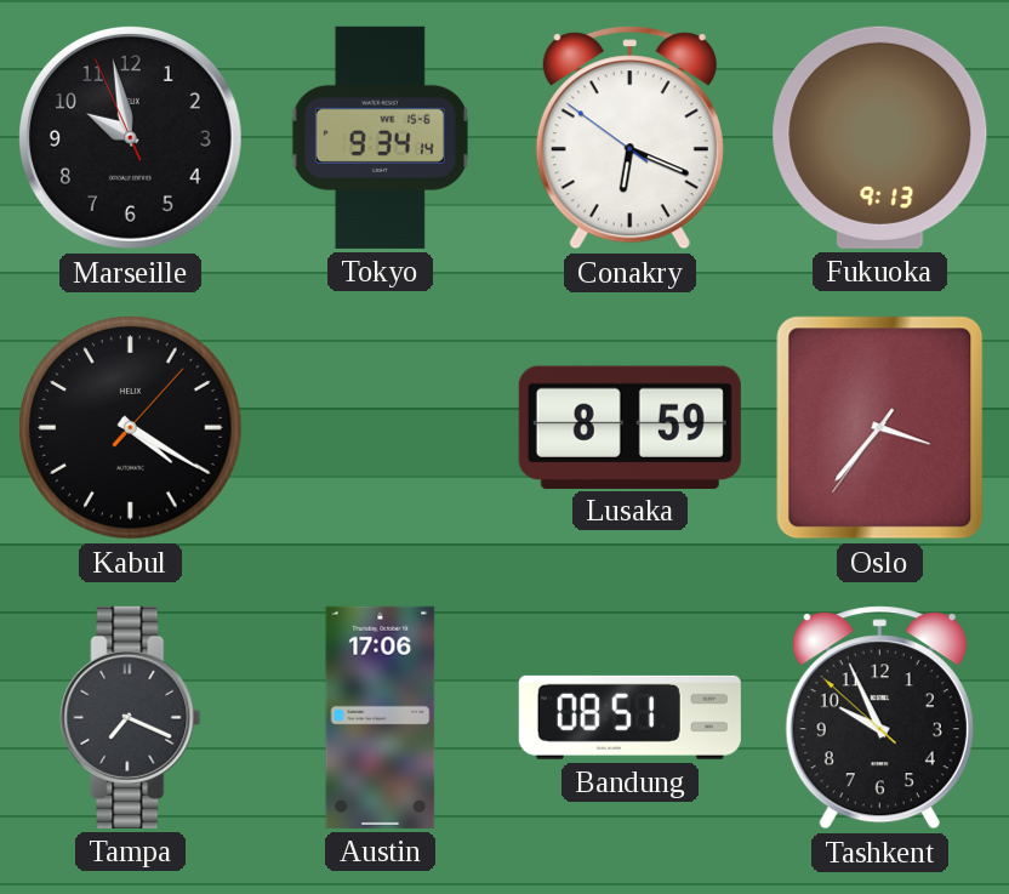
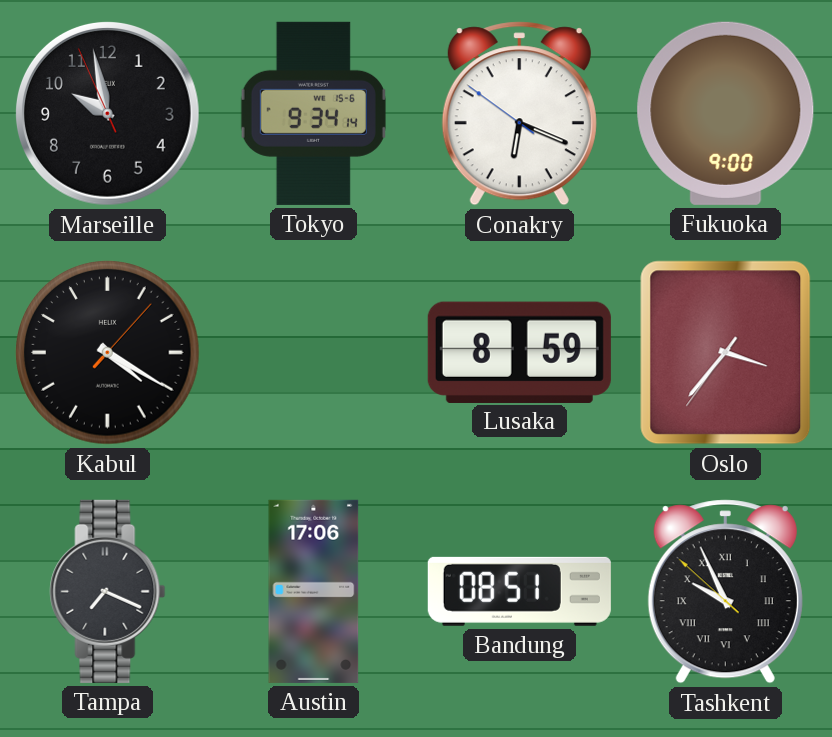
Fukuoka: 9:13 -> 9:00 (726, 113)
Tashkent numerals: Arabic -> Roman (725, 592)
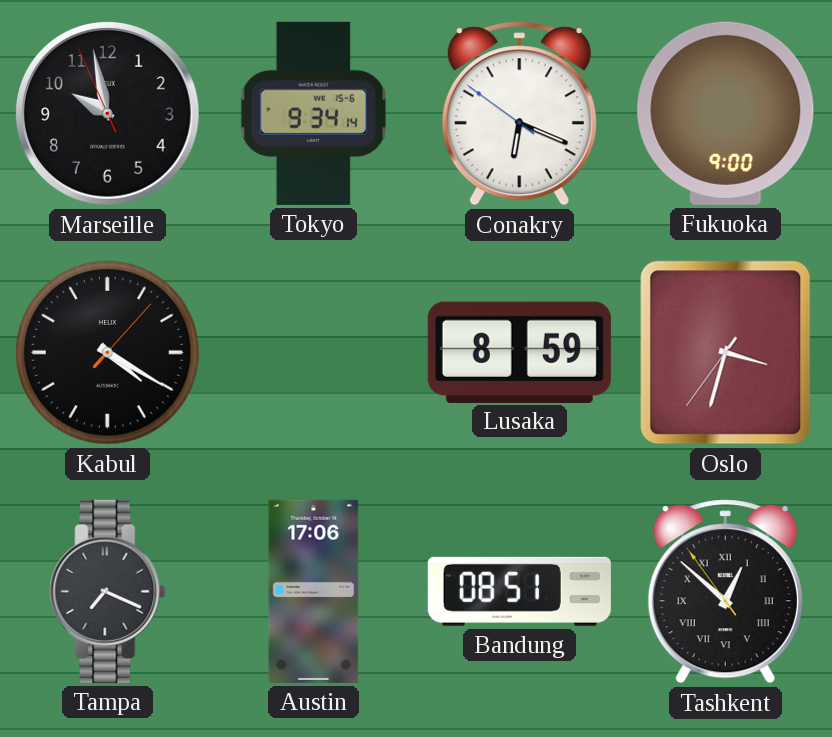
Oslo: 3:36 -> 3:32 (726, 353)
Tashkent: 9:55 -> 12:51 (725, 592)
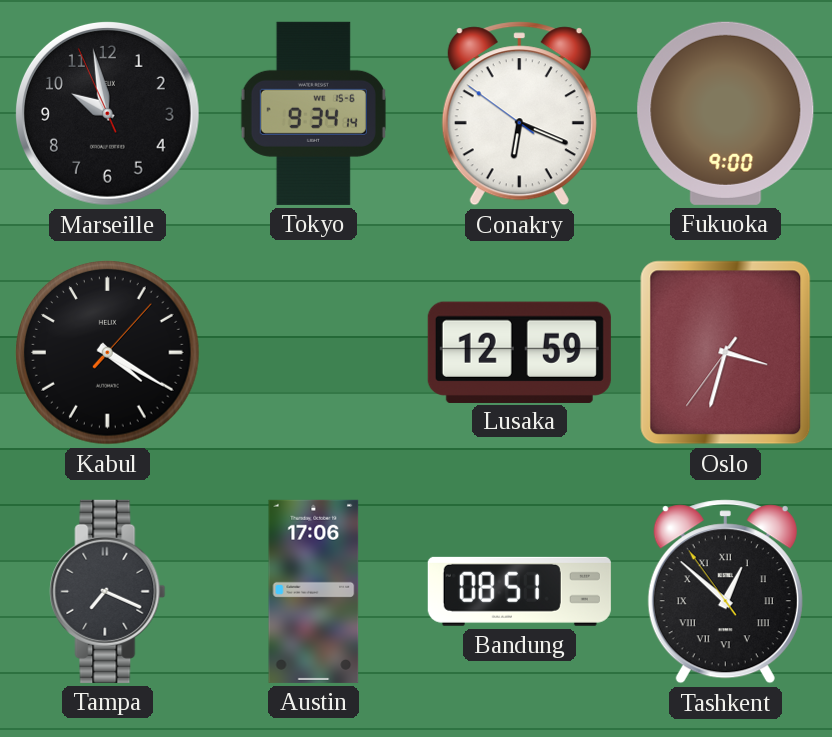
Lusaka: 8:59 -> 12:59 (519, 352)
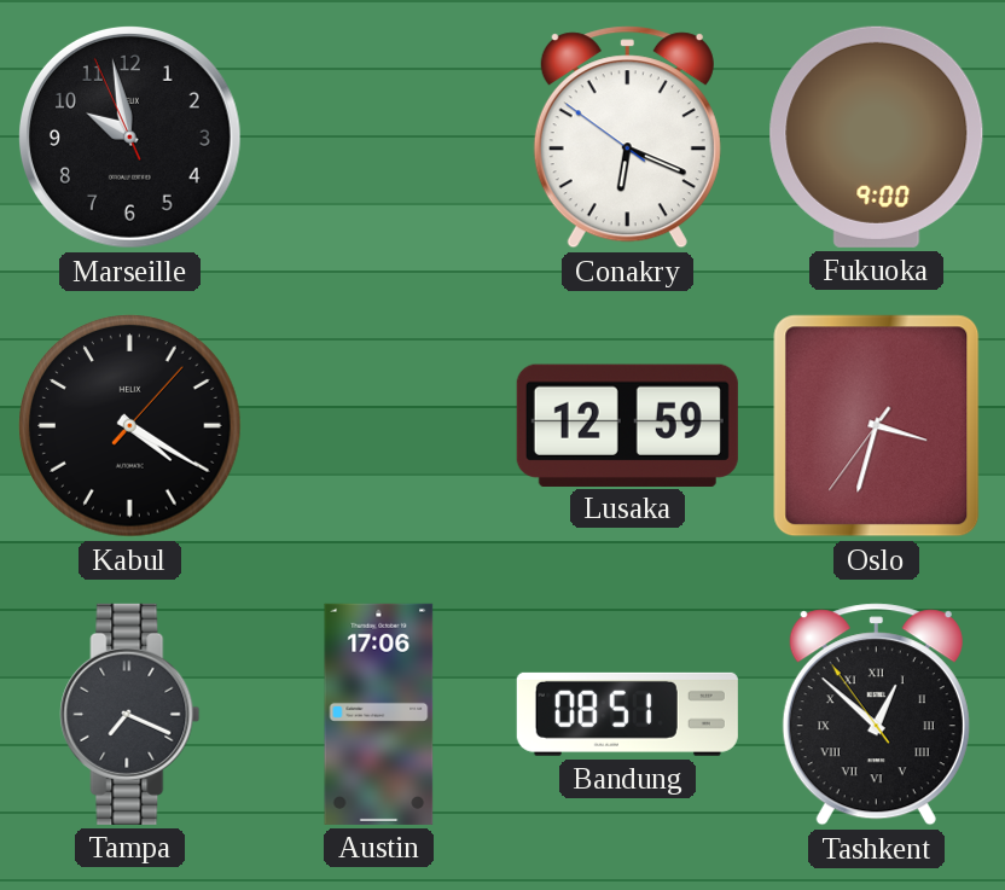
Tokyo: 9:34 -> none (313, 113)
